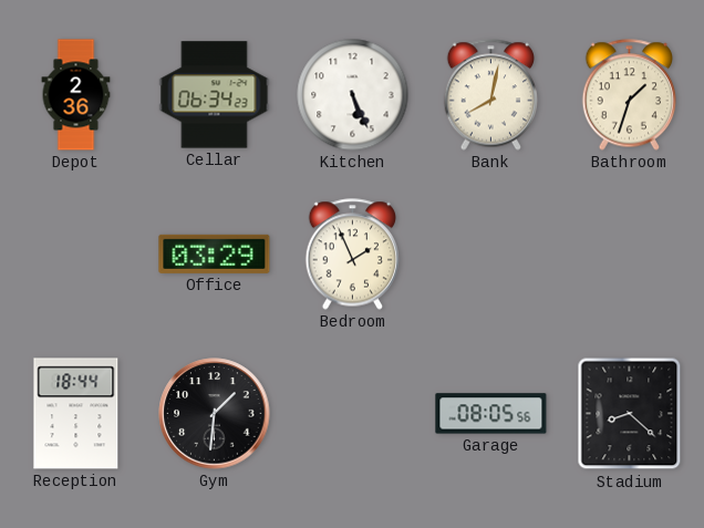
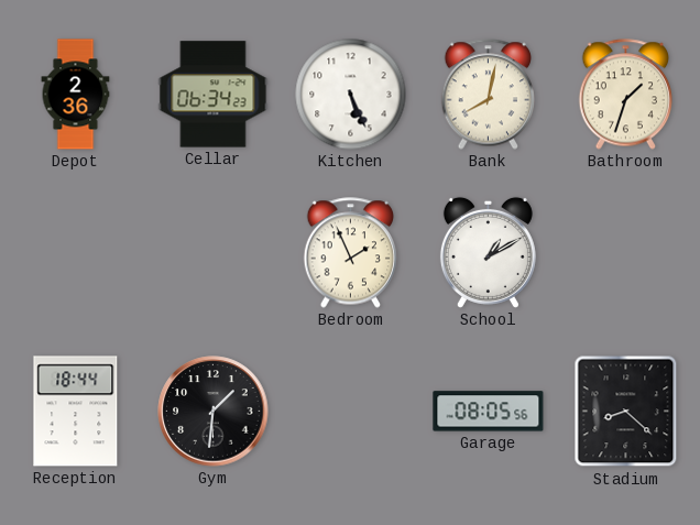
Office: 03:29 -> none (215, 253)
School: none -> 1:10 (488, 252)
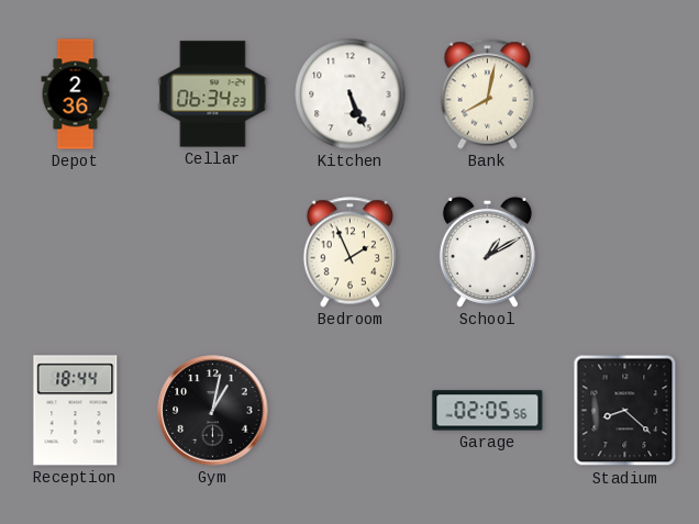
Bathroom: 1:33 -> none (626, 95)
Gym: 1:31 -> 1:02 (213, 411)
Garage: 08:05 -> 02:05 (488, 411)
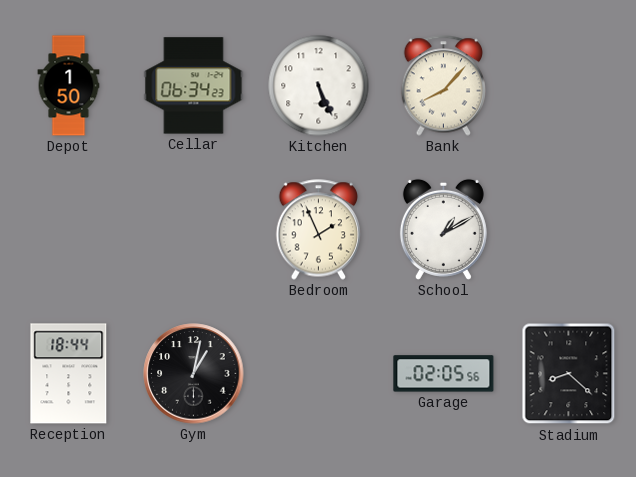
Depot: 2:36 -> 1:50 (69, 86)
Bank: 8:02 -> 8:07 (444, 86)
